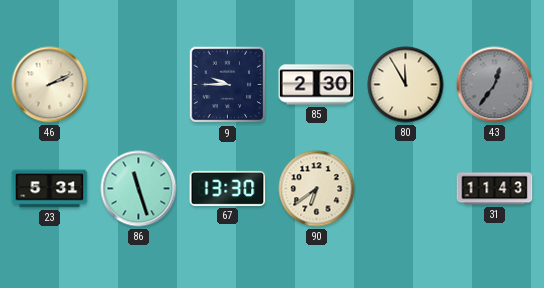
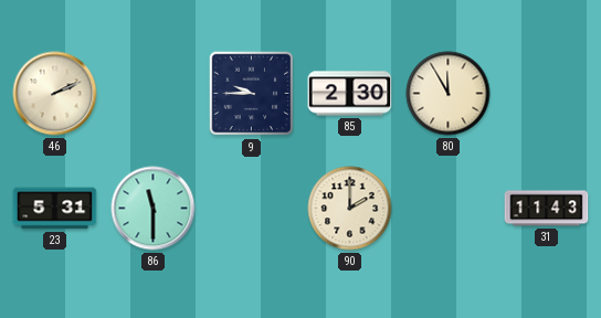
43: 12:36 -> none (495, 85)
86: 11:27 -> 11:30 (154, 209)
67: 13:30 -> none (228, 188)
90: 6:39 -> 2:00 (350, 209)
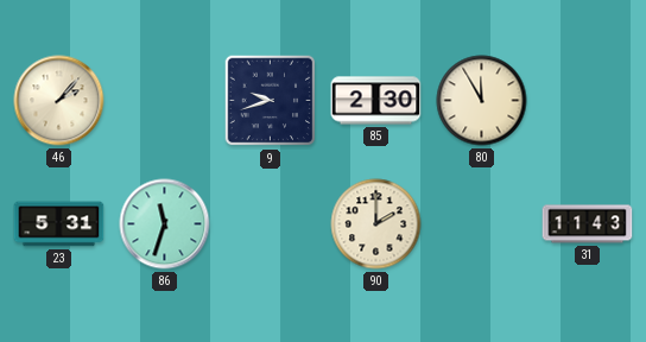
46: 2:11 -> 2:07 (59, 101)
9: 9:45 -> 9:42 (271, 101)
86: 11:30 -> 11:33 (165, 224)
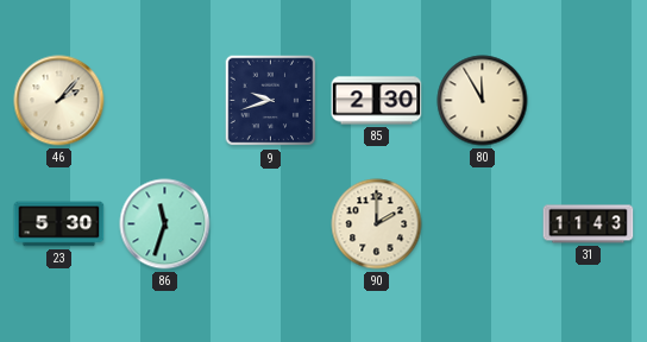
23: 5:31 -> 5:30 (59, 224)
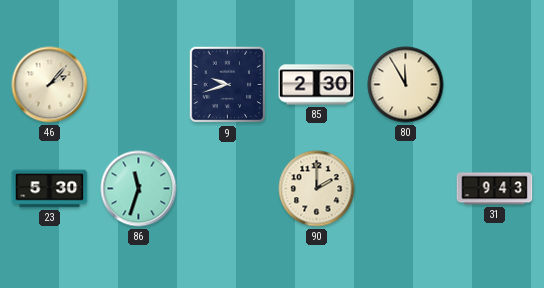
31: 11:43 -> 9:43 (495, 189)
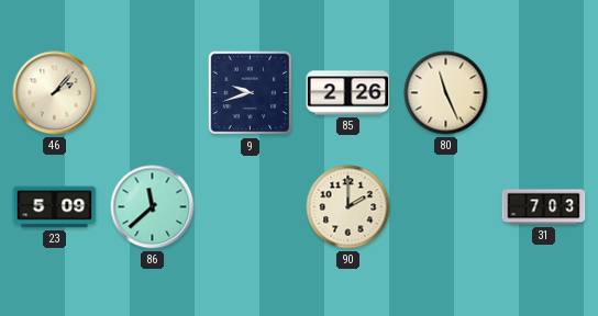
85: 2:30 -> 2:26 (348, 93)
80: 11:55 -> 11:26 (446, 93)
23: 5:30 -> 5:09 (55, 207)
86: 11:33 -> 11:38 (153, 207)
31: 9:43 -> 7:03 (544, 207)
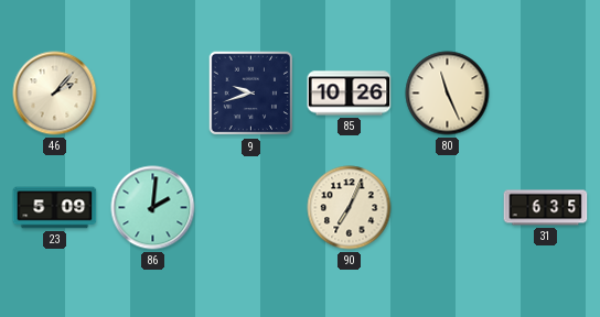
85: 2:26 -> 10:26 (350, 94)
86: 11:38 -> 2:01 (153, 208)
90: 2:00 -> 7:04 (350, 208)
31: 7:03 -> 6:35 (546, 208)
